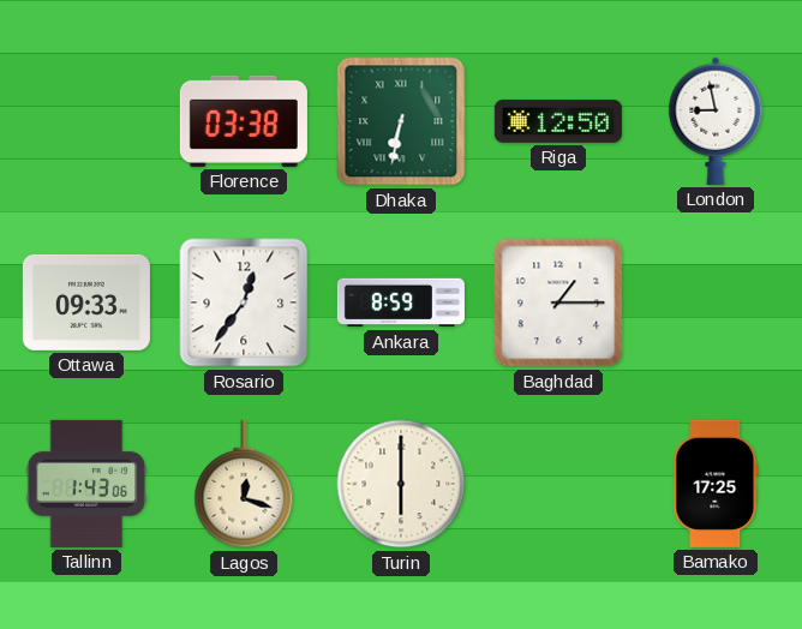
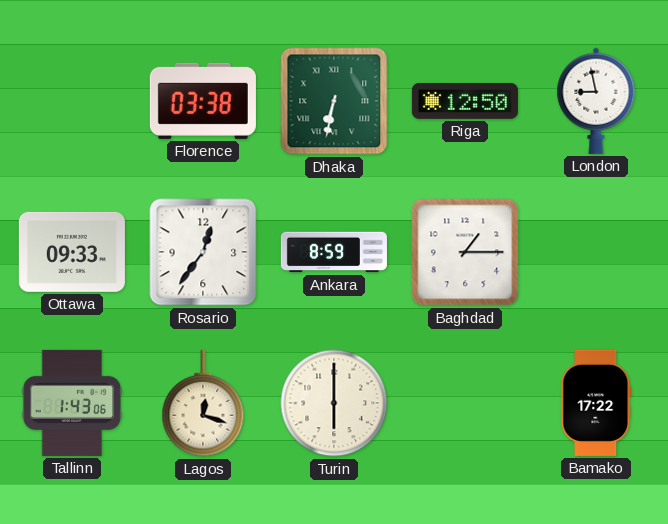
Bamako: 17:25 -> 17:22 (596, 403)
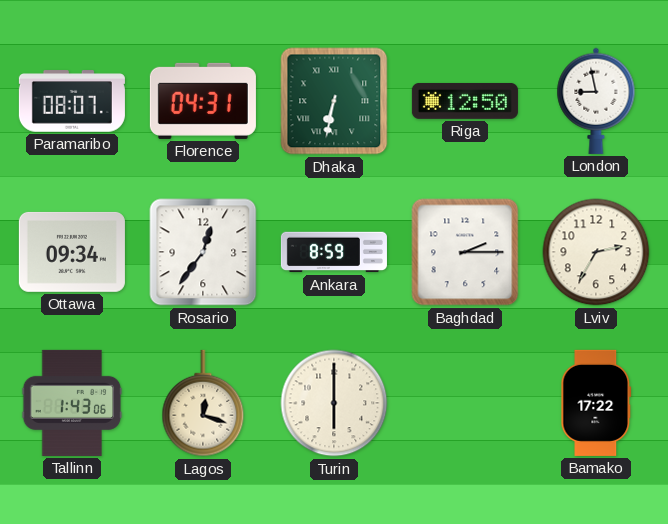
Paramaribo: none -> 08:07 (72, 101)
Florence: 03:38 -> 04:31 (203, 101)
Ottawa: 09:33 -> 09:34 (72, 252)
Baghdad: 1:15 -> 2:15 (465, 252)
Lviv: none -> 2:35 (596, 252)
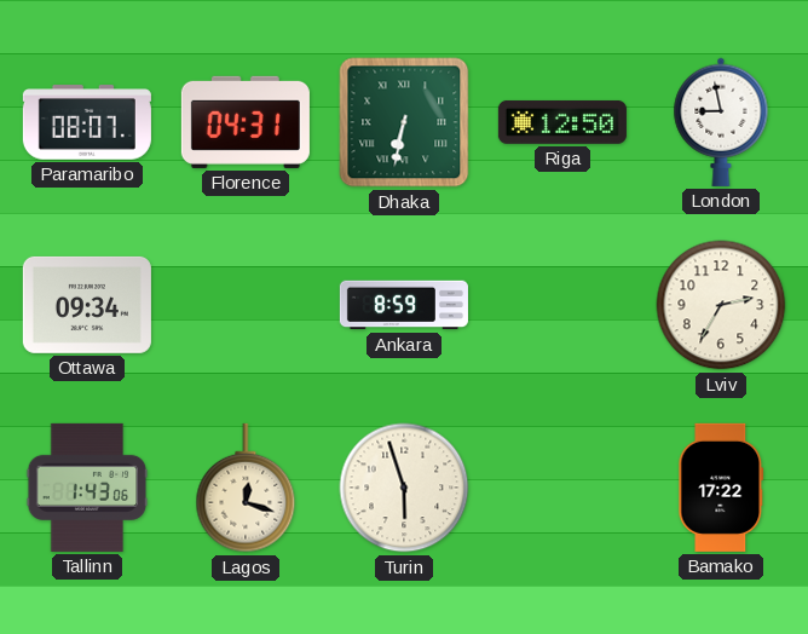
Rosario: 12:36 -> none (203, 252)
Baghdad: 2:15 -> none (465, 252)
Turin: 6:00 -> 5:57 (404, 488)
